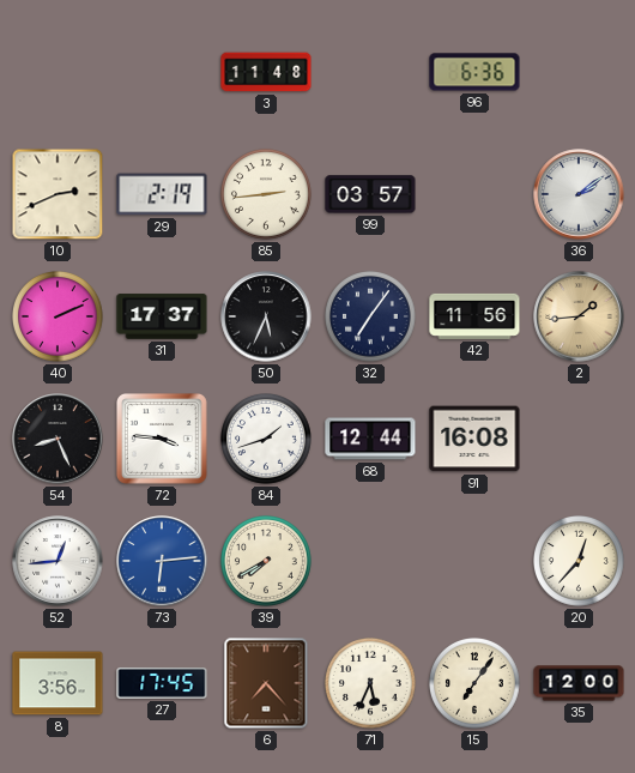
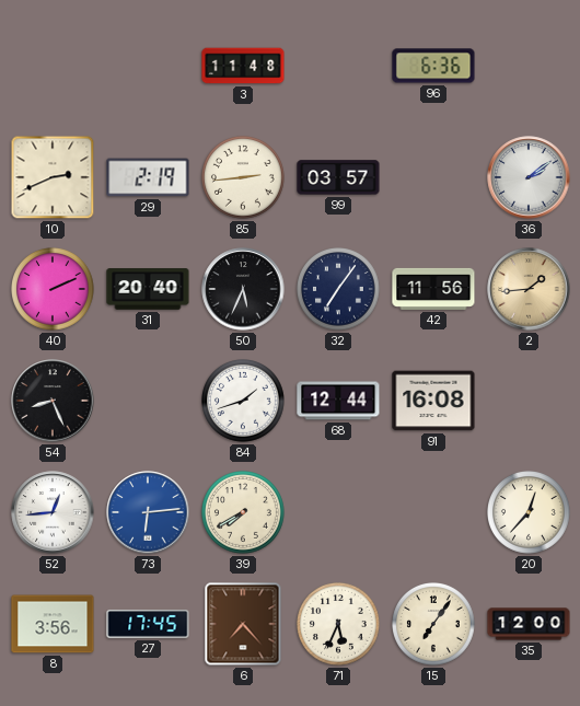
31: 17:37 -> 20:40 (148, 289)
72: 3:46 -> none (162, 439)
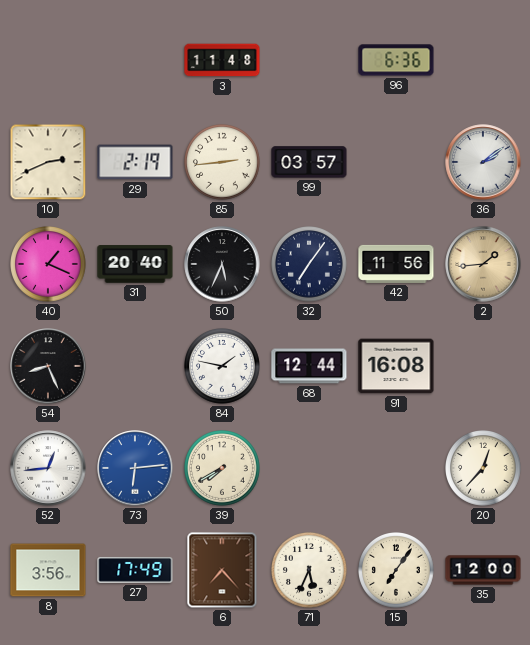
40: 2:11 -> 1:19 (49, 265)
84: 1:42 -> 1:47 (223, 367)
27: 17:45 -> 17:49 (135, 570)
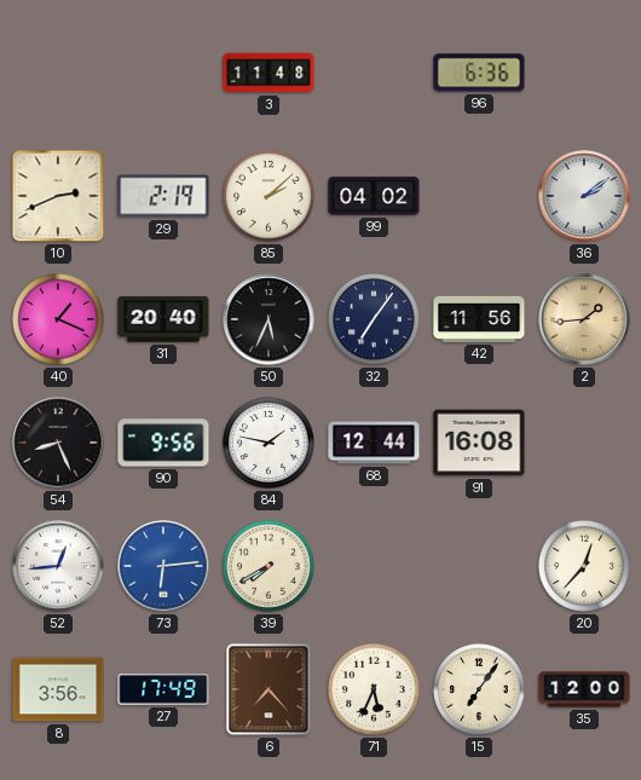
85: 2:44 -> 2:08 (270, 197)
99: 03:57 -> 04:02 (374, 196)
90: none -> 9:56 (163, 443)
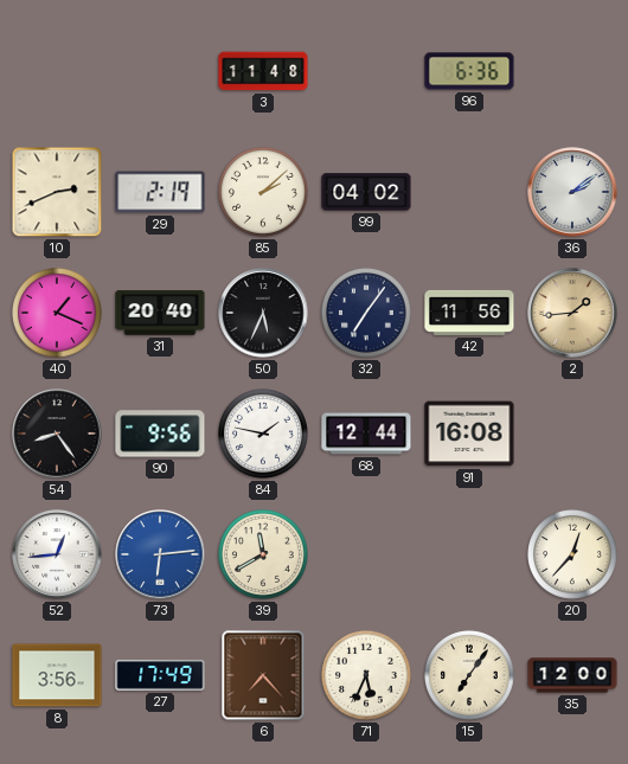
54: 8:26 -> 8:24 (57, 434)
39: 7:40 -> 11:40 (264, 556)
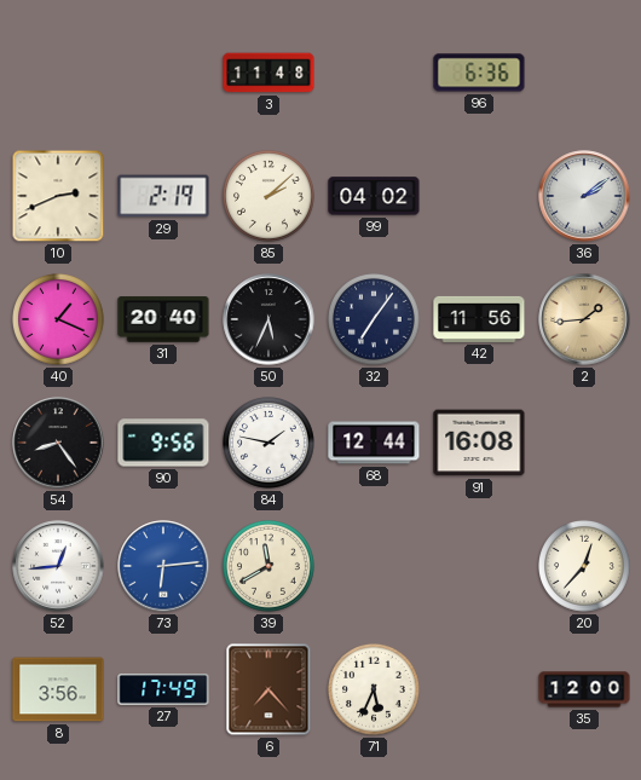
15: 7:06 -> none (470, 676)
